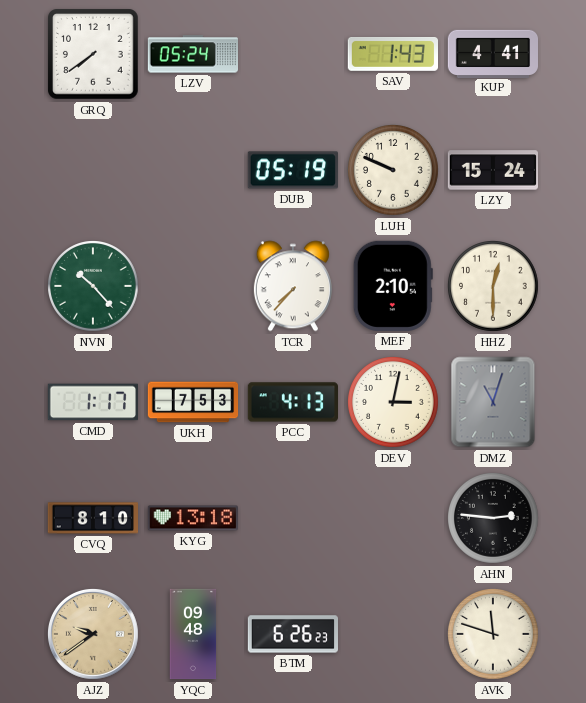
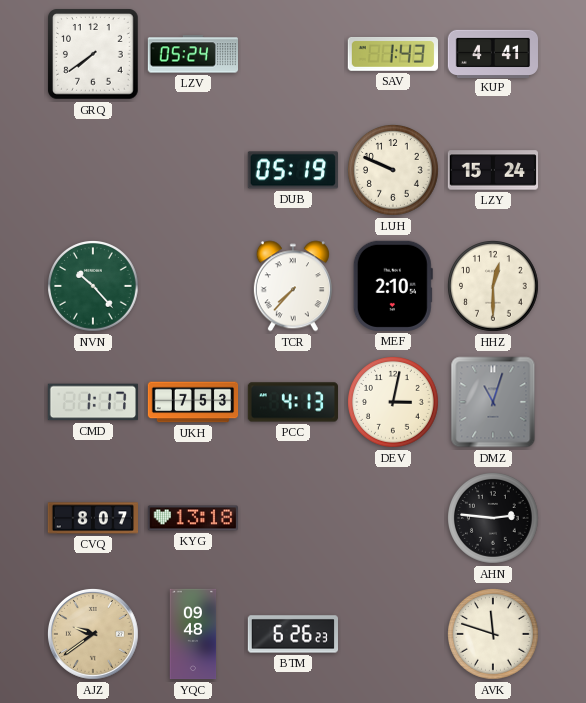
CVQ: 8:10 -> 8:07 (93, 518)
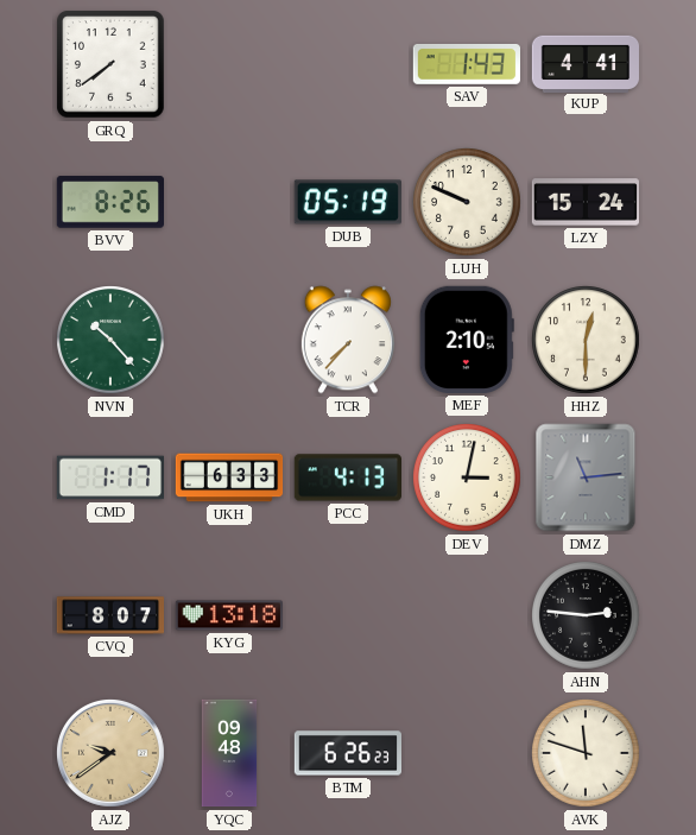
LZV: 05:24 -> none (193, 54)
BVV: none -> 8:26 (109, 202)
UKH: 7:53 -> 6:33 (229, 477)
DMZ: 11:03 -> 11:14 (586, 477)
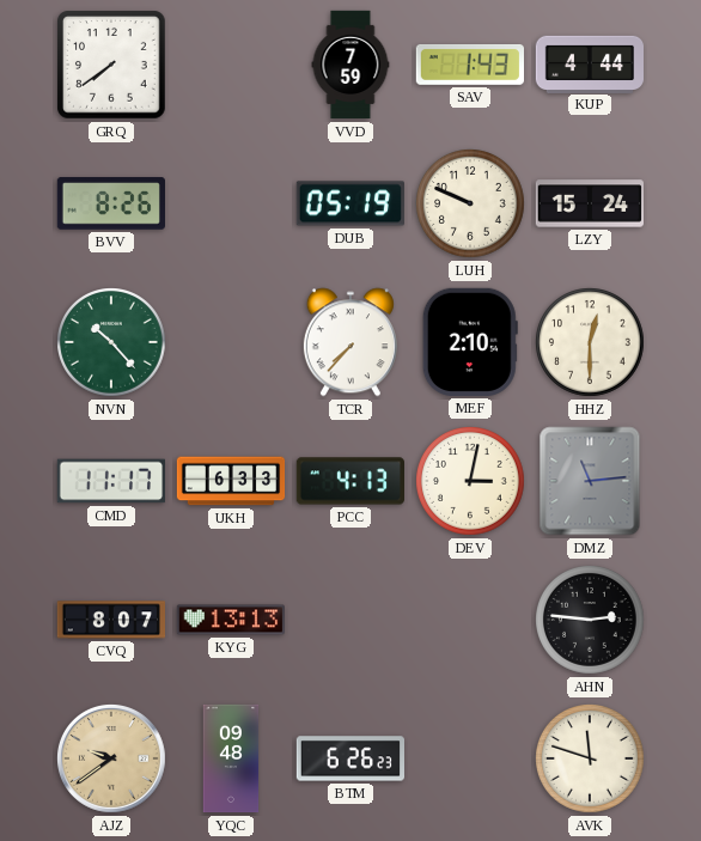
VVD: none -> 7:59 (350, 65)
KUP: 4:41 -> 4:44 (590, 63)
CMD: 1:17 -> 11:17 (110, 481)
KYG: 13:18 -> 13:13 (230, 620)
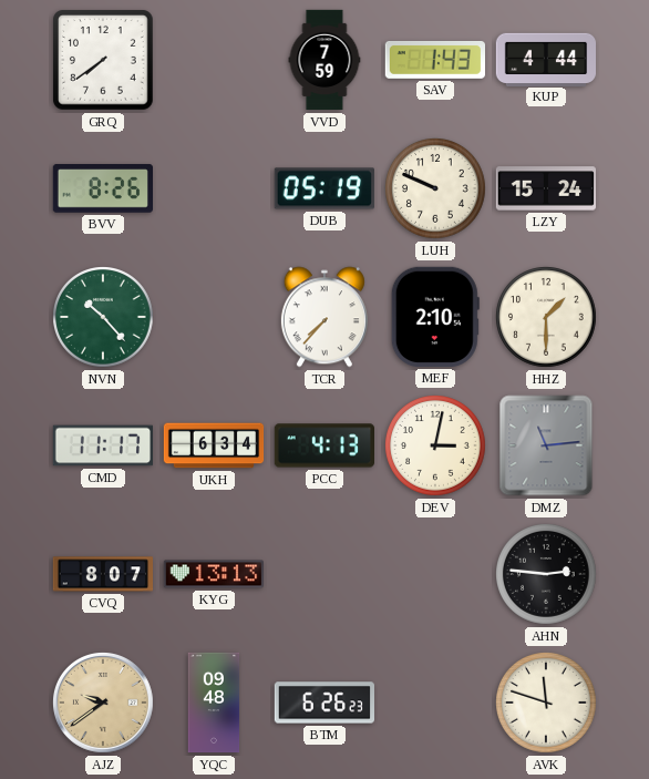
HHZ: 12:30 -> 1:30 (547, 318)
UKH: 6:33 -> 6:34 (214, 445)
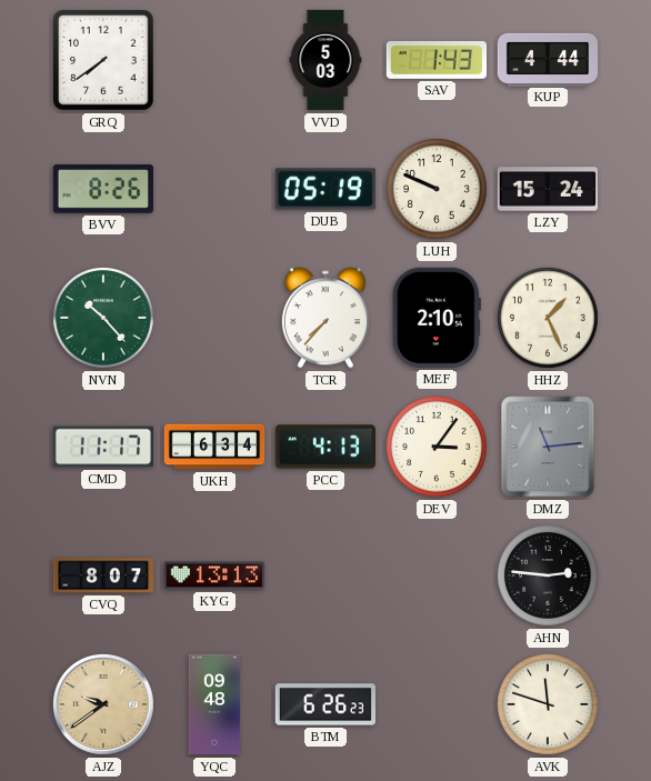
VVD: 7:59 -> 5:03 (325, 60)
HHZ: 1:30 -> 1:26 (549, 319)
DEV: 3:02 -> 3:06 (438, 448)
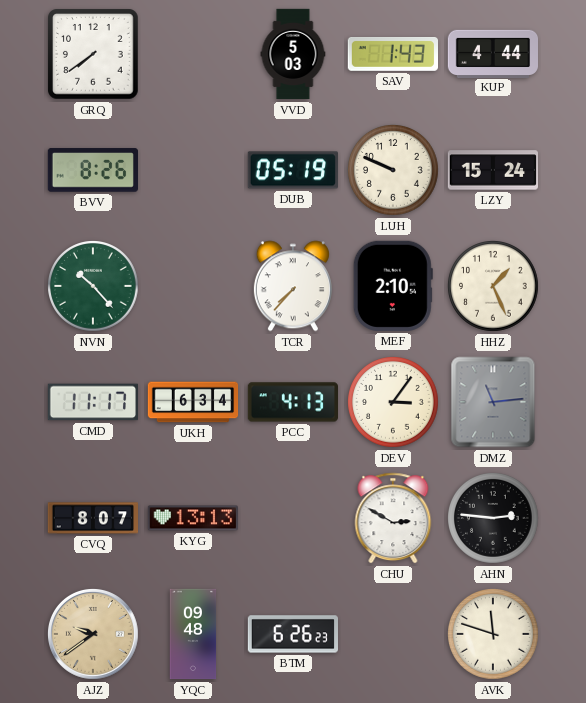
CHU: none -> 2:50 (393, 518)
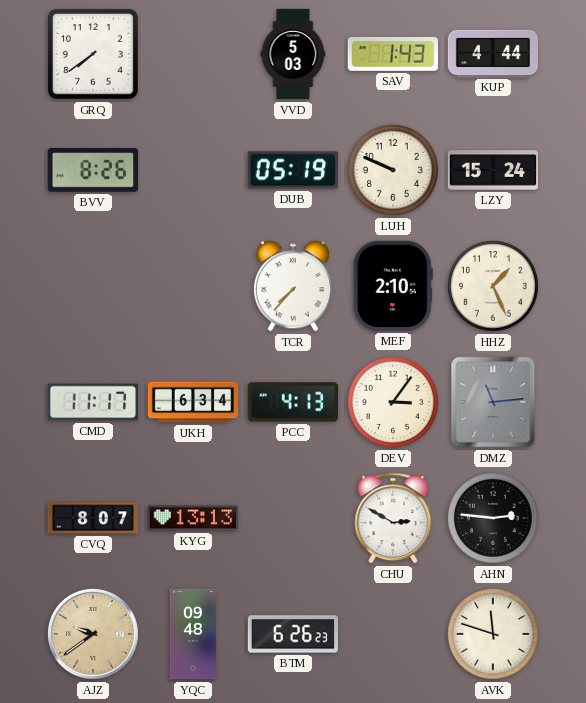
NVN: 10:23 -> none (94, 287)
